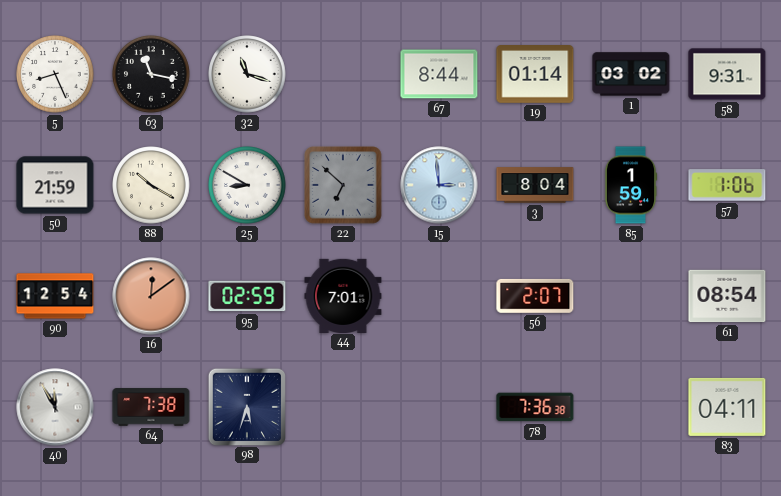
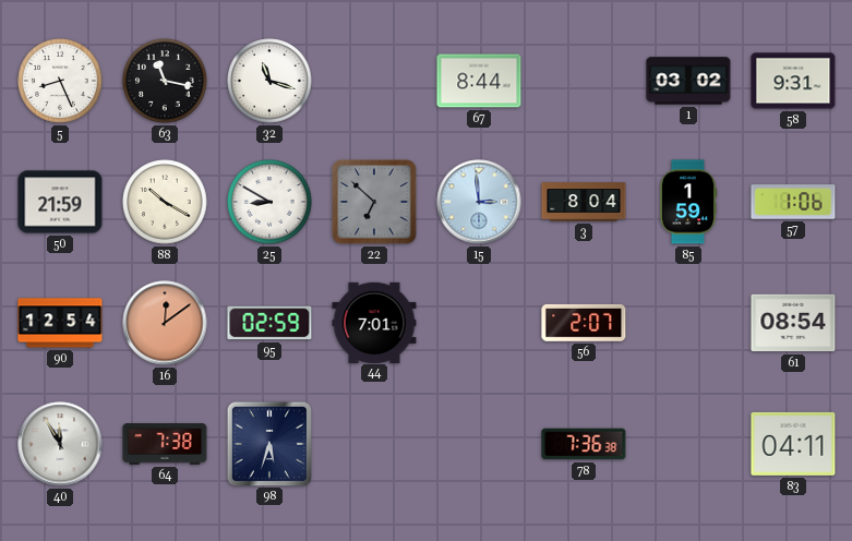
19: 01:14 -> none (535, 75)
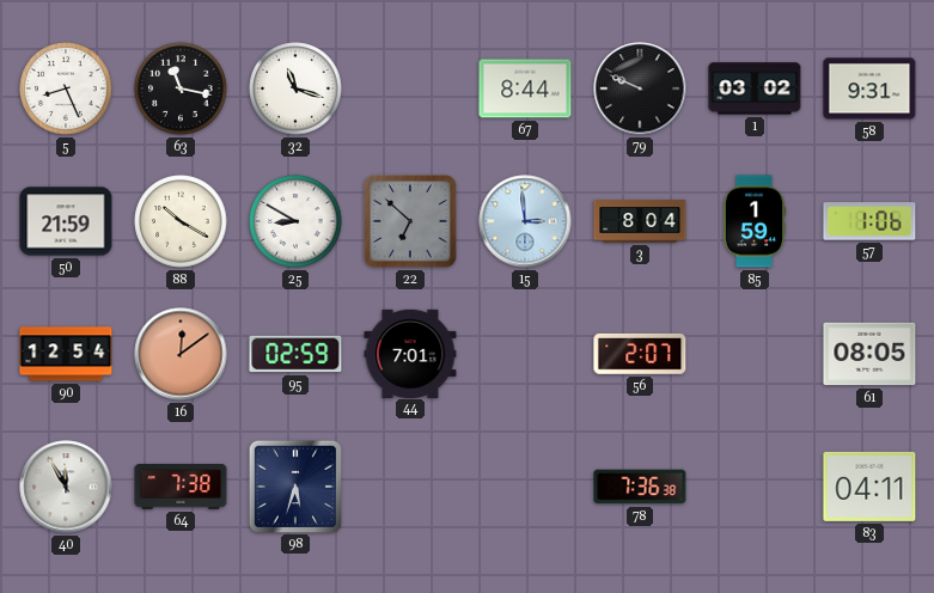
79: none -> 9:49 (640, 88)
61: 08:54 -> 08:05 (869, 354)
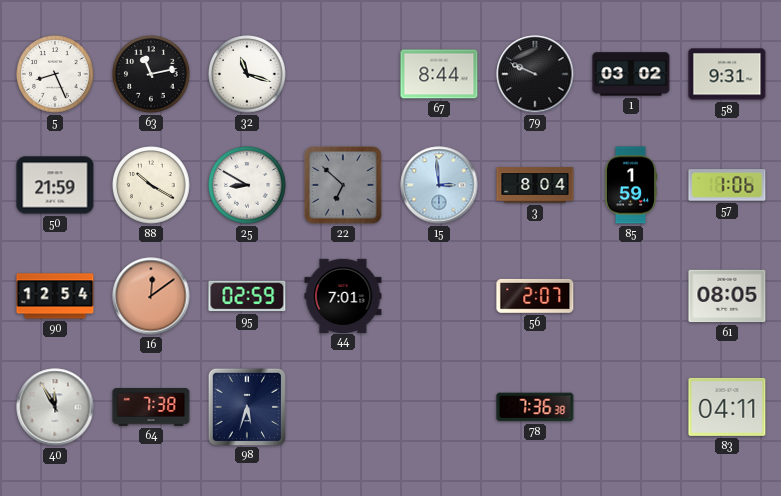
63: 11:17 -> 11:13 (151, 74)
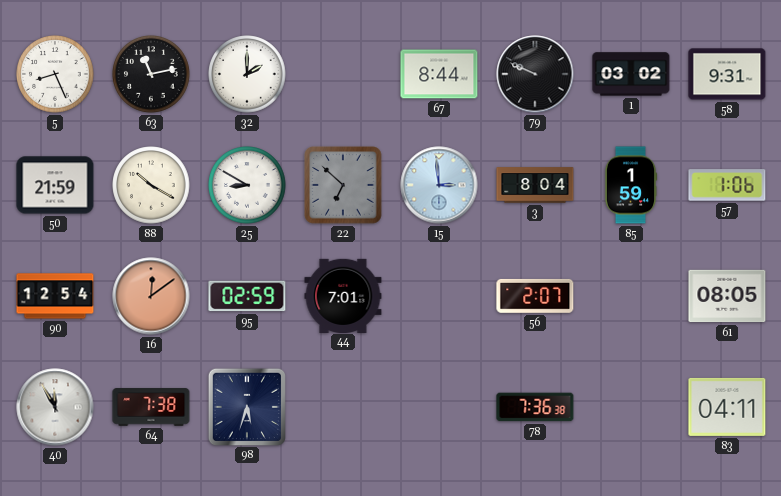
32: 11:18 -> 2:00 (247, 74)
